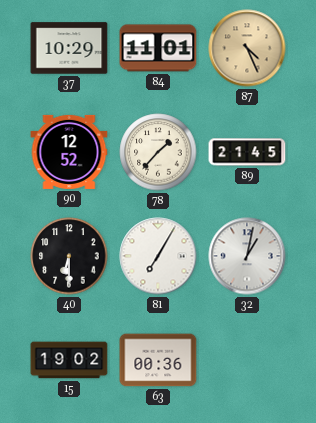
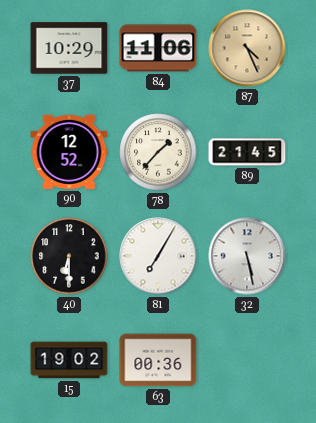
84: 11:01 -> 11:06 (158, 48)
32: 1:02 -> 5:28 (247, 256)
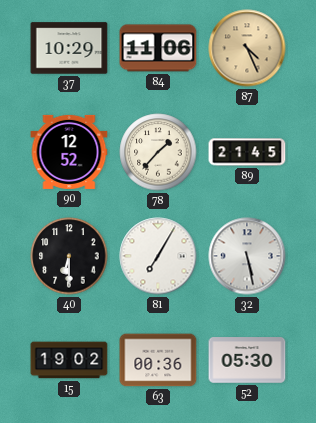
52: none -> 05:30 (247, 360)
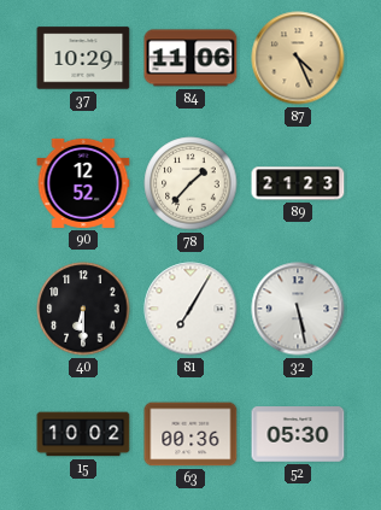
89: 21:45 -> 21:23 (298, 183)
15: 19:02 -> 10:02 (83, 434)
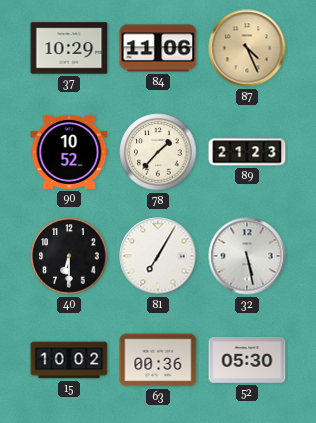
90: 12:52 -> 10:52 (69, 152)
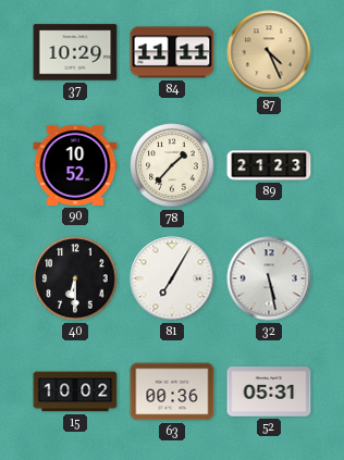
84: 11:06 -> 11:11 (172, 52)
52: 05:30 -> 05:31 (269, 391)
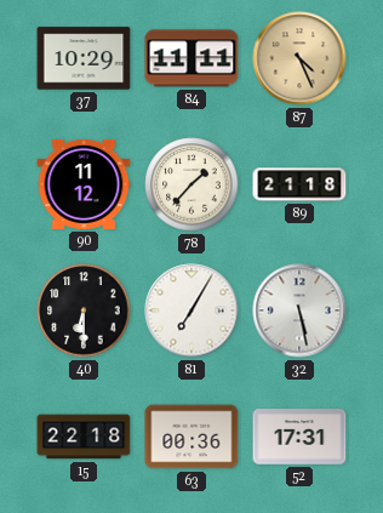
90: 10:52 -> 11:12 (84, 184)
89: 21:23 -> 21:18 (299, 184)
15: 10:02 -> 22:18 (84, 437)
52: 05:31 -> 17:31 (299, 437)
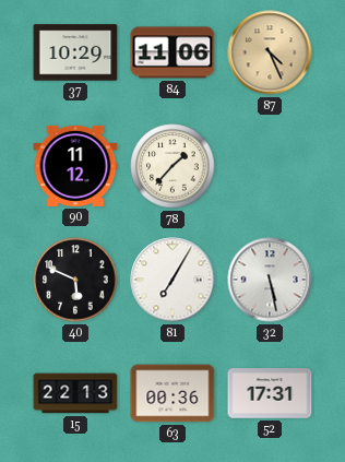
84: 11:11 -> 11:06 (172, 52)
89: 21:18 -> none (299, 184)
40: 6:30 -> 5:49 (75, 280)
15: 22:18 -> 22:13 (75, 393)
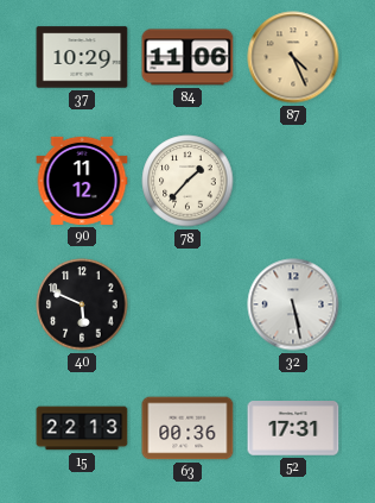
81: 7:05 -> none (172, 280)
